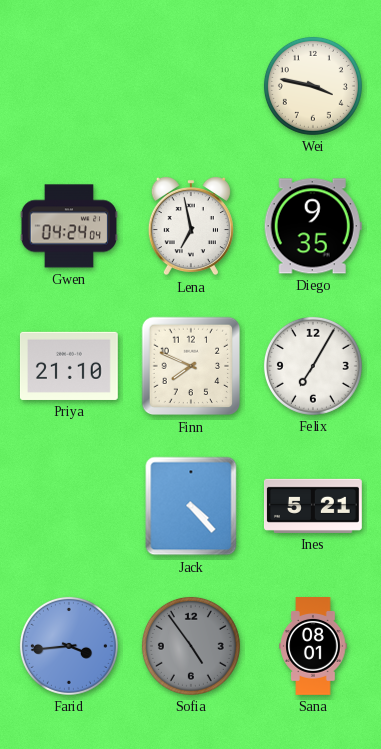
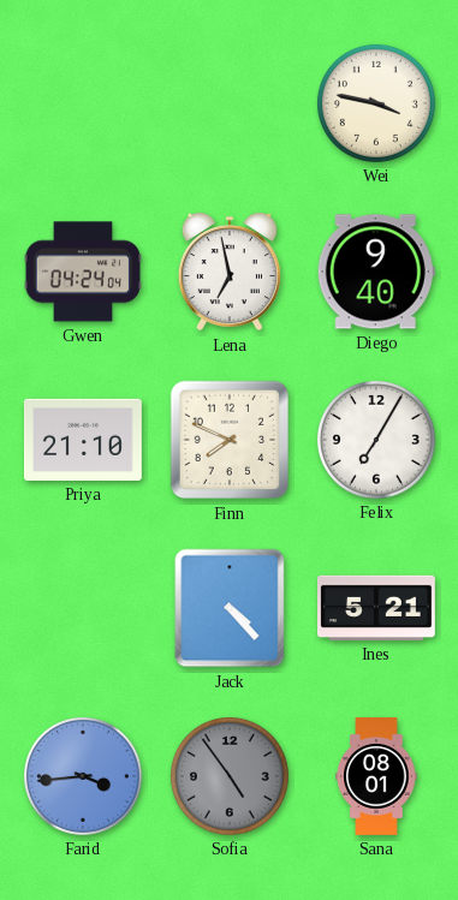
Diego: 9:35 -> 9:40 (376, 272)
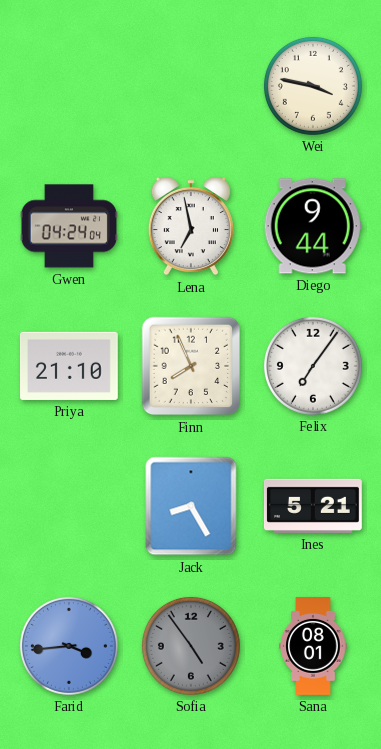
Diego: 9:40 -> 9:44 (313, 226)
Finn: 7:49 -> 7:56 (191, 366)
Felix: 7:05 -> 7:06 (313, 366)
Jack: 4:23 -> 8:25 (191, 506)
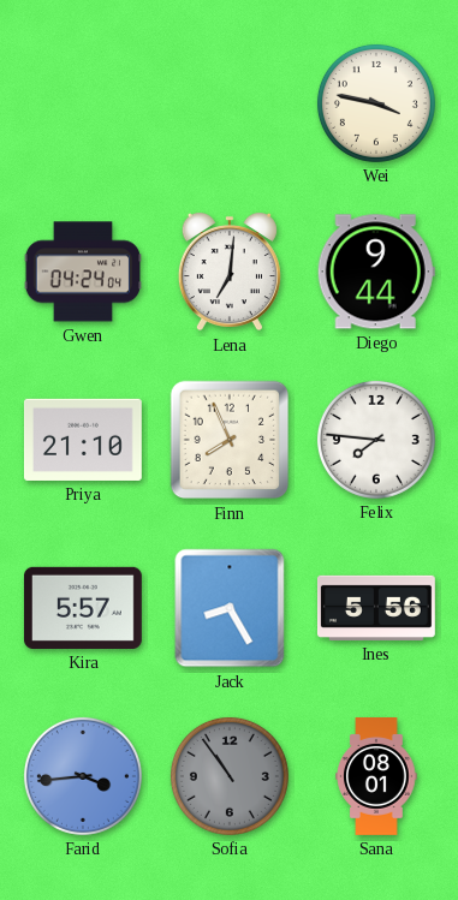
Lena: 6:58 -> 7:01 (230, 272)
Felix: 7:06 -> 7:46 (376, 440)
Kira: none -> 5:57 (83, 608)
Ines: 5:21 -> 5:56 (377, 608)
Sofia: 4:54 -> 10:54 (230, 776)
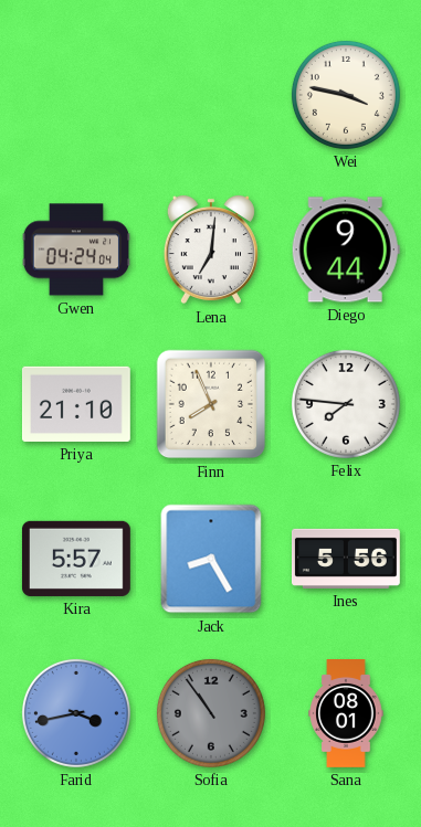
Farid: 3:44 -> 3:43 (76, 713)
